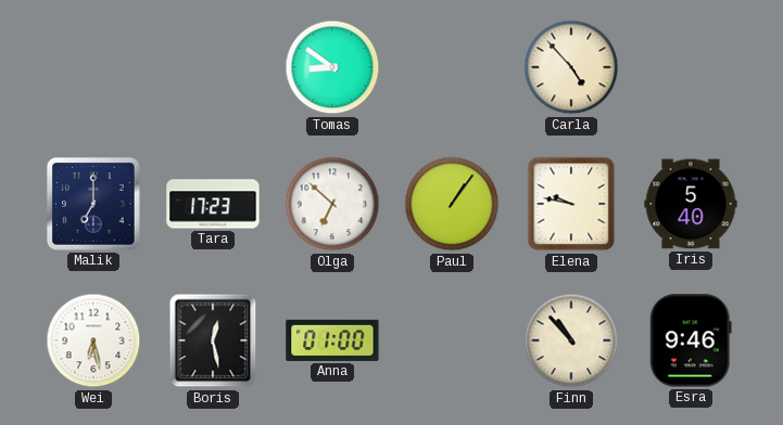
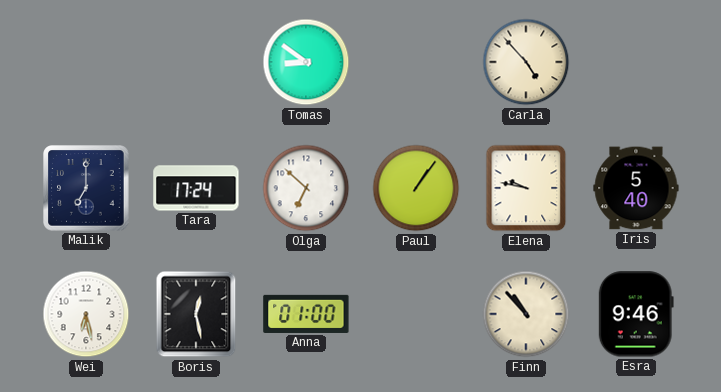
Tara: 17:23 -> 17:24 (196, 188)
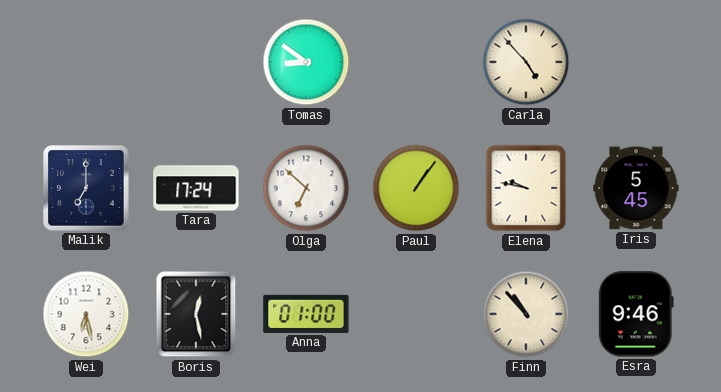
Iris: 5:40 -> 5:45 (636, 188)
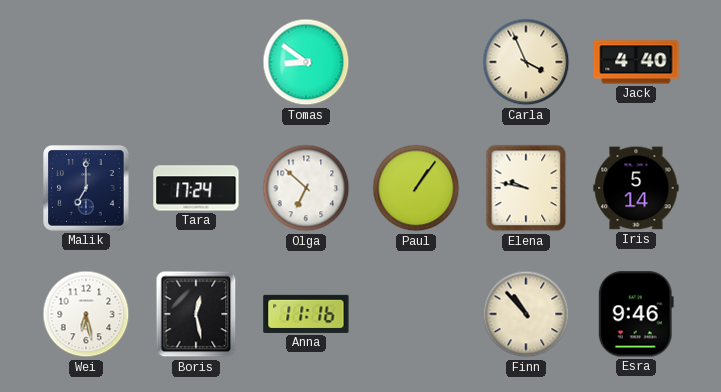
Carla: 4:53 -> 3:56 (526, 62)
Jack: none -> 4:40 (636, 62)
Iris: 5:45 -> 5:14 (636, 188)
Anna: 01:00 -> 11:16 (306, 314)
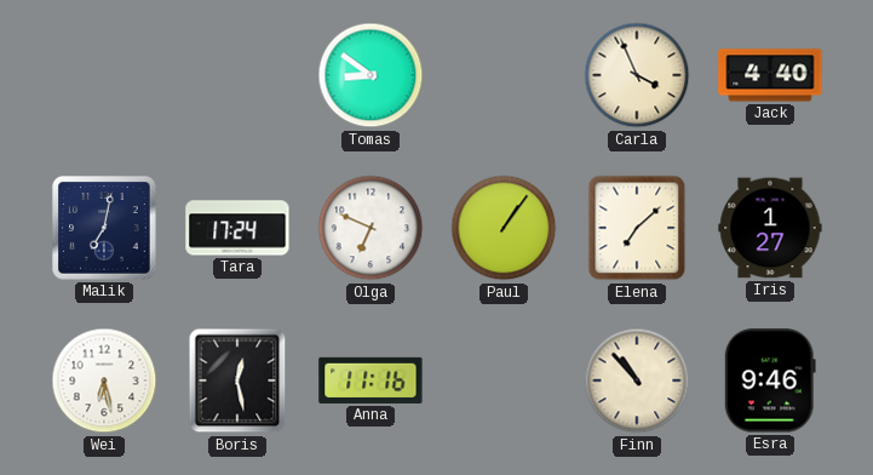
Malik: 7:00 -> 7:02 (104, 228)
Olga: 6:52 -> 6:49 (371, 228)
Elena: 9:47 -> 7:08 (637, 228)
Iris: 5:14 -> 1:27 (770, 228)
